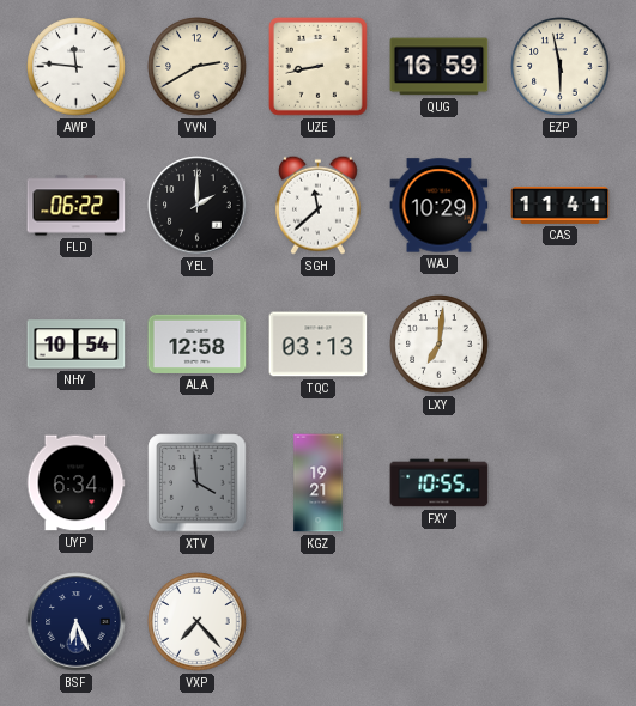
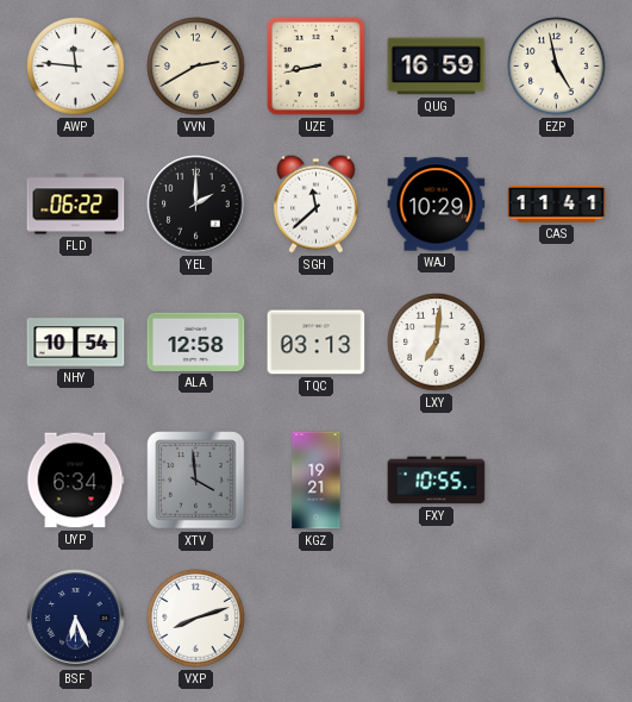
EZP: 5:58 -> 4:58 (557, 67)
VXP: 7:23 -> 8:12 (196, 619)
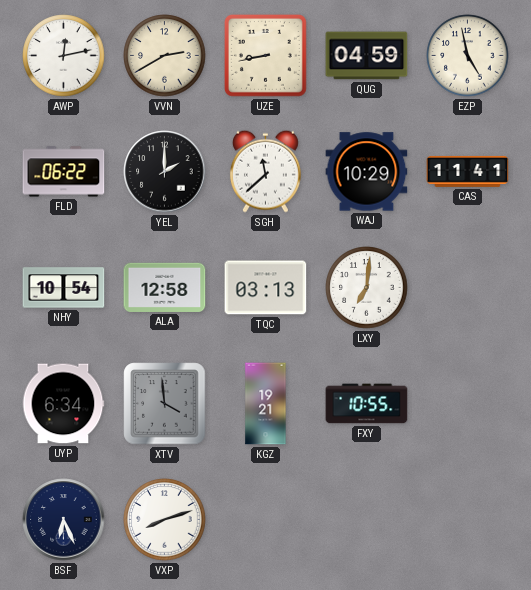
AWP: 11:46 -> 12:13 (64, 56)
QUG: 16:59 -> 04:59 (367, 56)
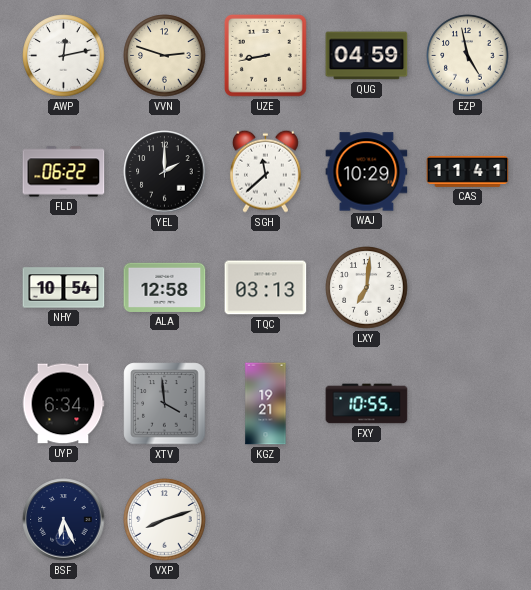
VVN: 2:40 -> 2:48 (165, 56)
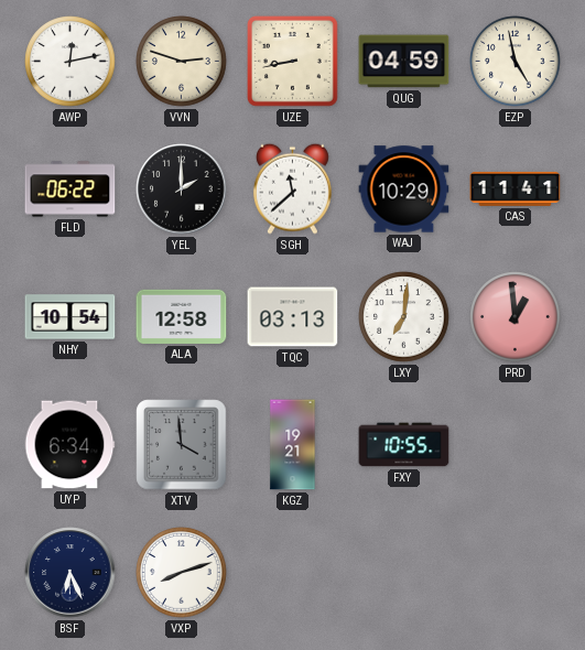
PRD: none -> 12:59 (516, 317)
